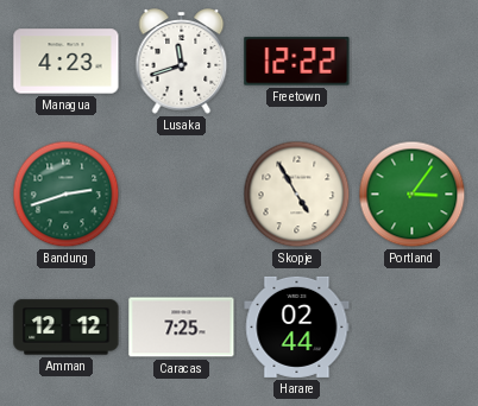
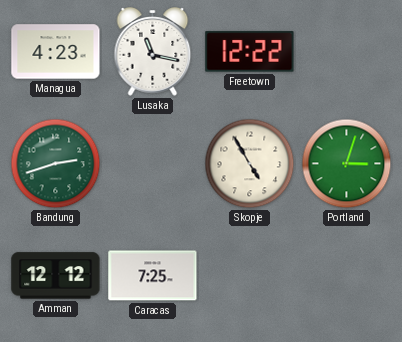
Lusaka: 11:42 -> 11:17 (153, 52)
Portland: 3:06 -> 3:03 (347, 164)
Harare: 02:44 -> none (297, 326)
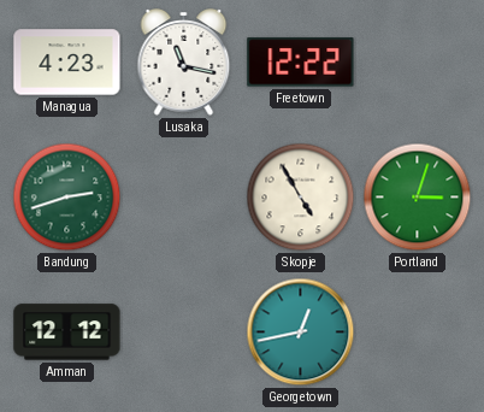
Caracas: 7:25 -> none (153, 276)
Georgetown: none -> 12:43 (301, 332)
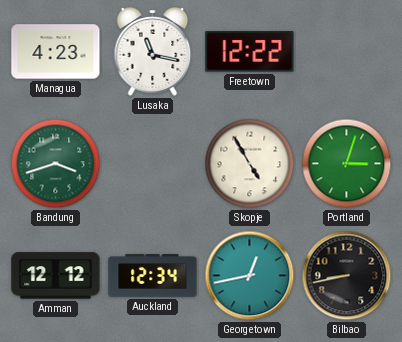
Bandung: 2:42 -> 3:42 (56, 164)
Auckland: none -> 12:34 (153, 276)
Bilbao: none -> 8:43 (347, 276)
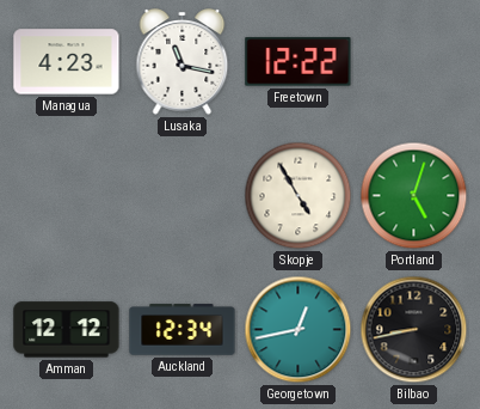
Bandung: 3:42 -> none (56, 164)
Portland: 3:03 -> 5:03 (414, 196)
